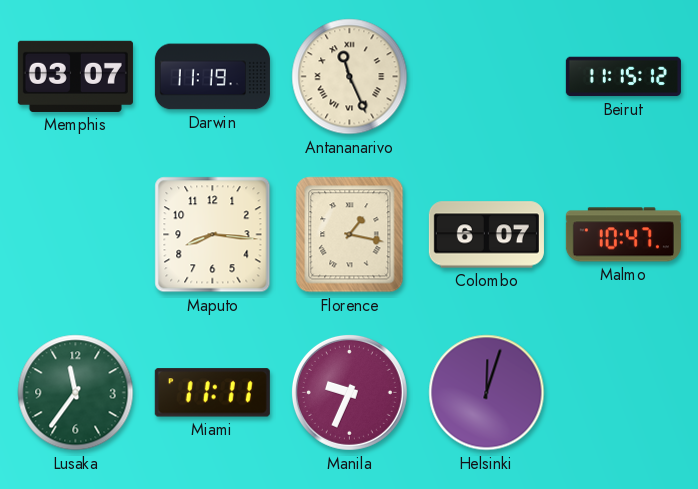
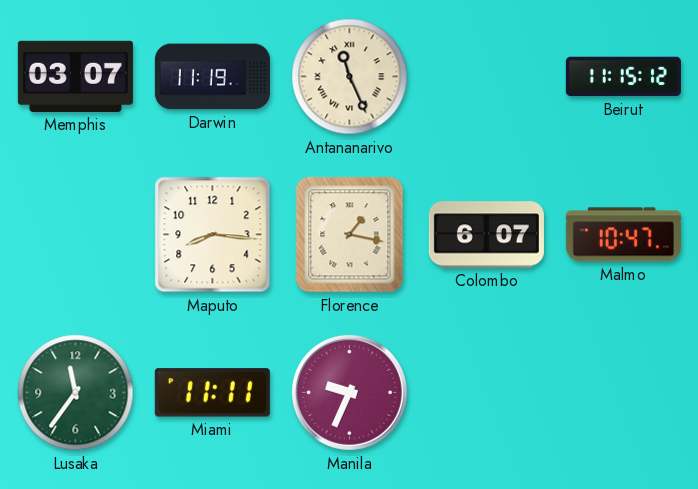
Helsinki: 12:03 -> none (487, 393)
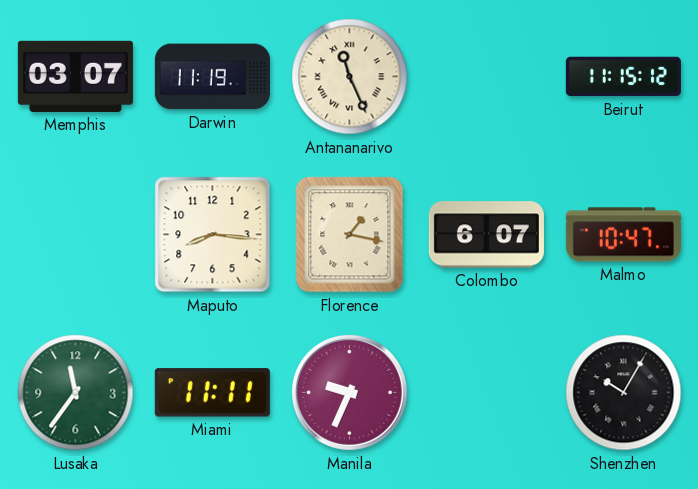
Shenzhen: none -> 10:05 (624, 393)
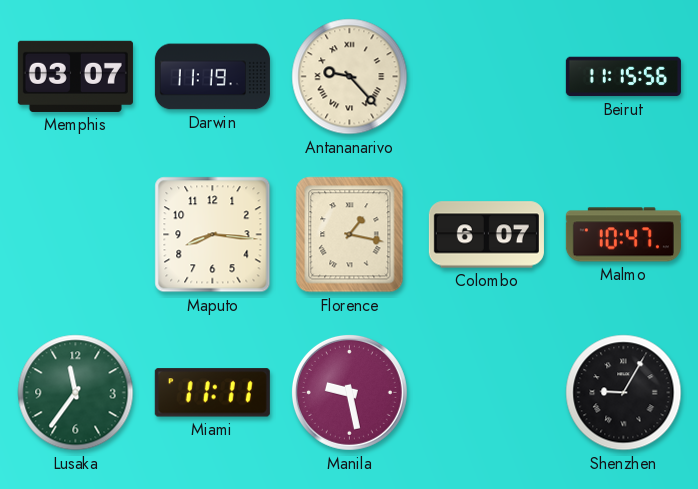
Antananarivo: 11:26 -> 9:23 (350, 77)
Beirut: 11:15:12 -> 11:15:56 (623, 77)
Manila: 9:34 -> 9:28 (349, 392)
Shenzhen: 10:05 -> 9:05 (624, 393)
